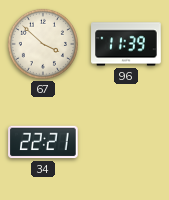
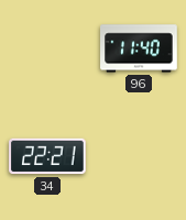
67: 3:52 -> none (43, 44)
96: 11:39 -> 11:40 (139, 48)
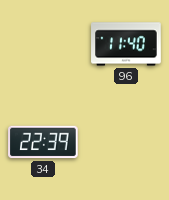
34: 22:21 -> 22:39 (43, 142)
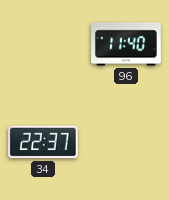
34: 22:39 -> 22:37 (43, 142)
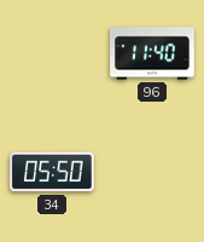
34: 22:37 -> 05:50 (52, 172)
